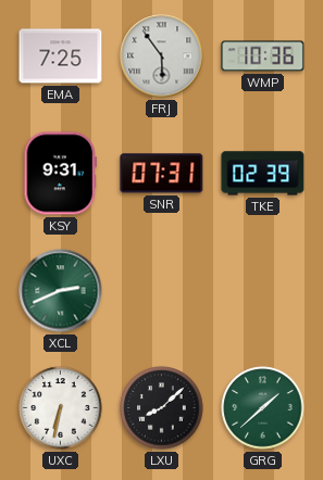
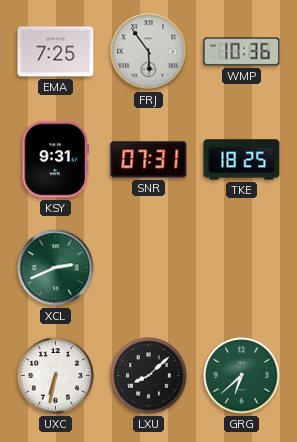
TKE: 02:39 -> 18:25 (242, 160)
GRG: 1:38 -> 6:38 (242, 376)
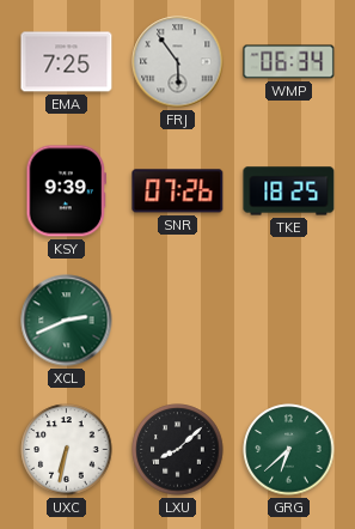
WMP: 10:36 -> 06:34 (289, 62)
KSY: 9:31 -> 9:39 (66, 191)
SNR: 07:31 -> 07:26 (178, 191)
